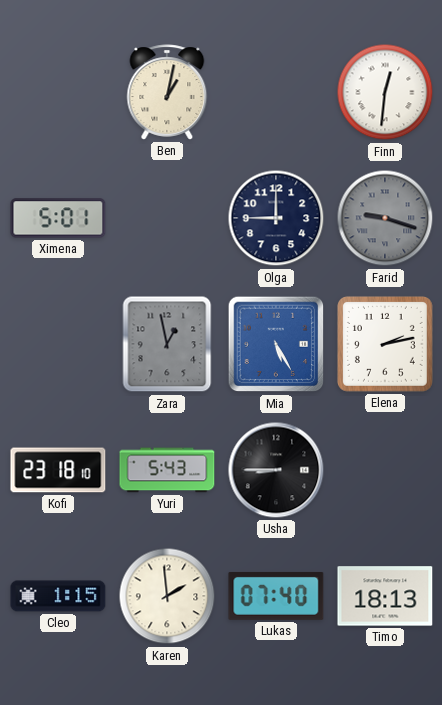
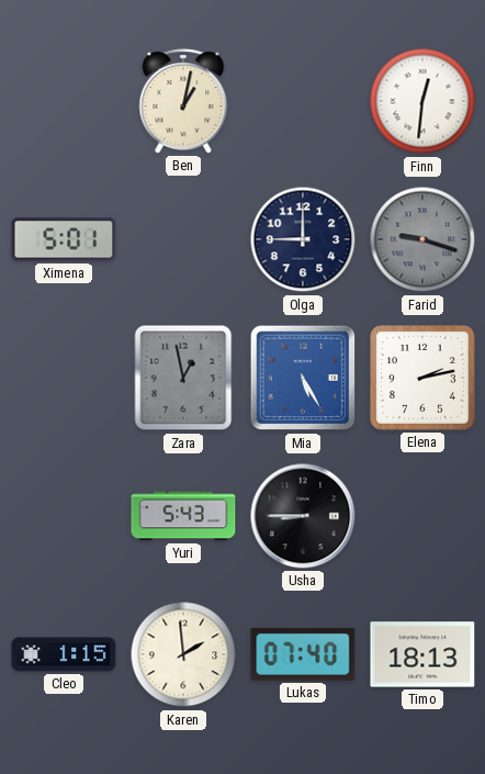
Kofi: 23:18 -> none (58, 470)
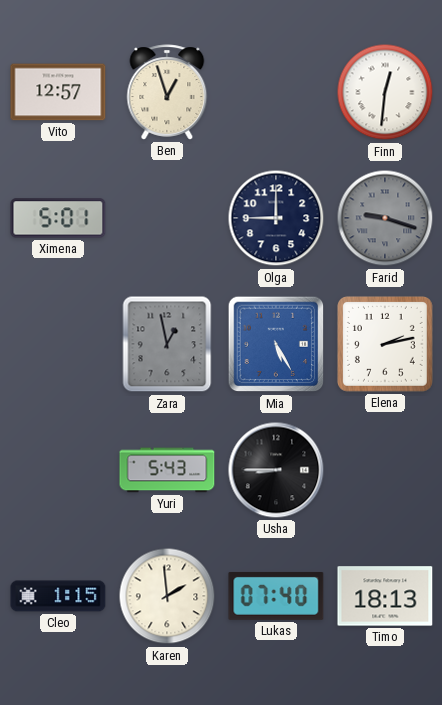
Vito: none -> 12:57 (58, 92)
Ben: 1:02 -> 12:57 (167, 92)
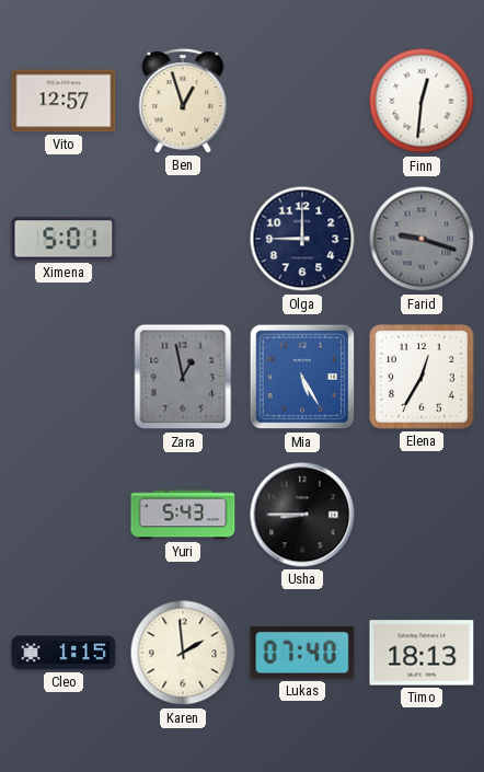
Elena: 2:13 -> 12:35 (422, 377)
